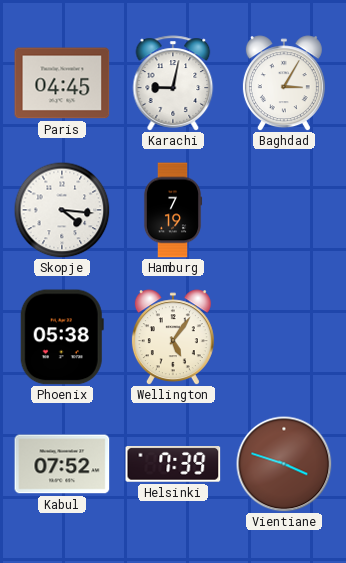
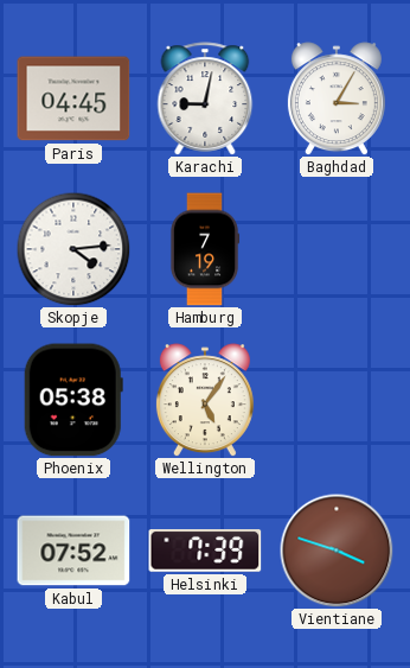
Skopje: 4:16 -> 4:14 (73, 249)
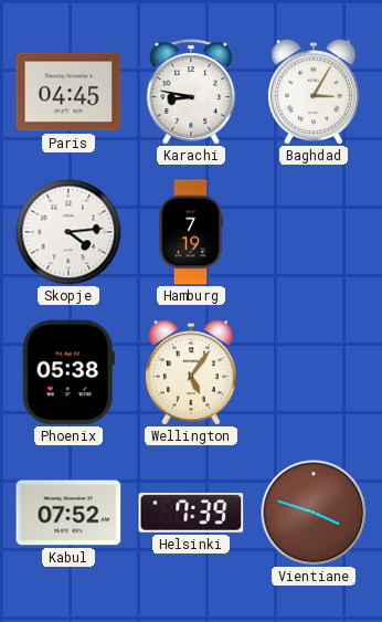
Karachi: 9:02 -> 8:47 (191, 92)
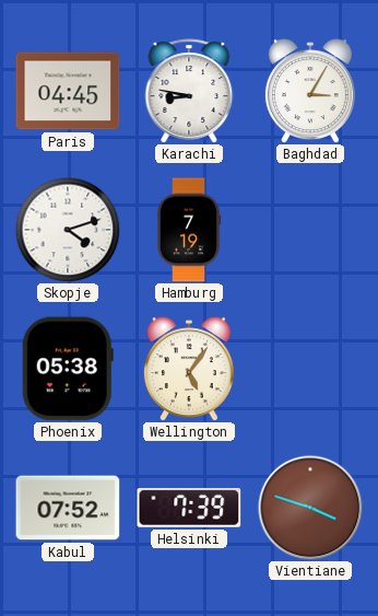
Skopje: 4:14 -> 4:12 (68, 230)
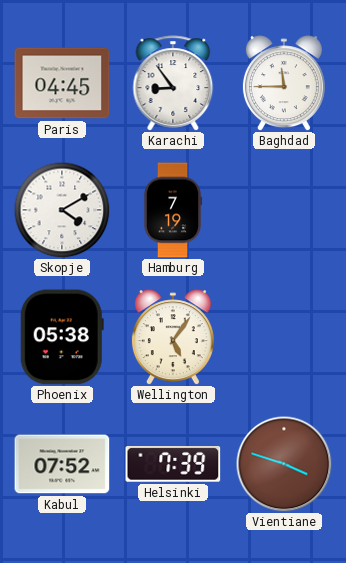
Karachi: 8:47 -> 8:54 (173, 83)
Baghdad: 3:05 -> 11:45 (284, 83)
Skopje: 4:12 -> 4:10 (62, 210)
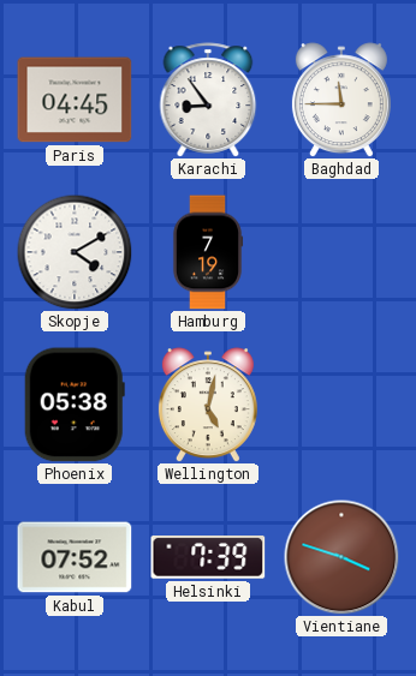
Wellington: 5:06 -> 5:02 (208, 405)
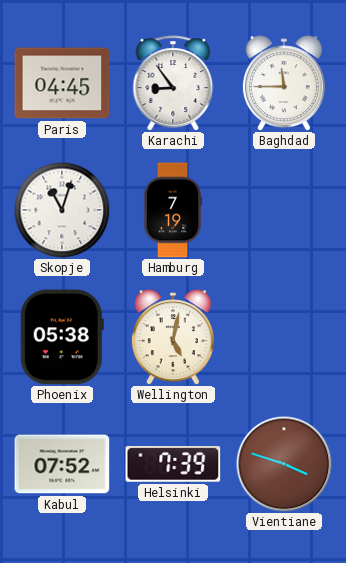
Skopje: 4:10 -> 11:03 (62, 210)
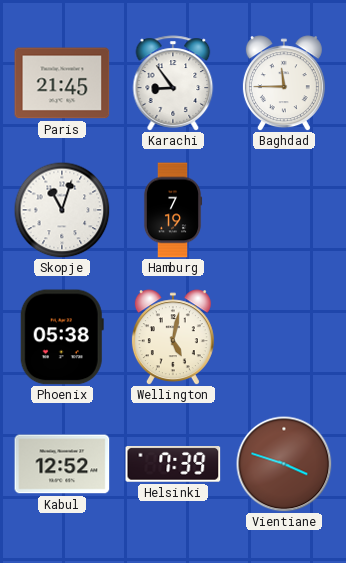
Paris: 04:45 -> 21:45 (62, 83)
Kabul: 07:52 -> 12:52 (62, 464)
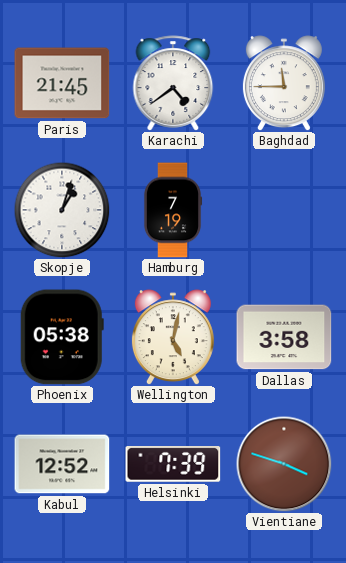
Karachi: 8:54 -> 4:39 (173, 83)
Skopje: 11:03 -> 1:03 (62, 210)
Dallas: none -> 3:58 (284, 337)
